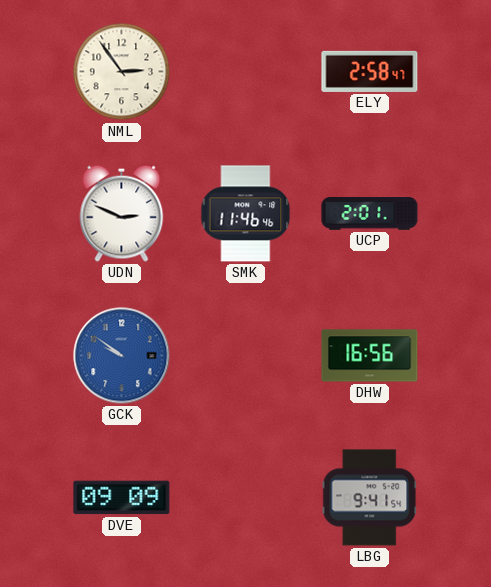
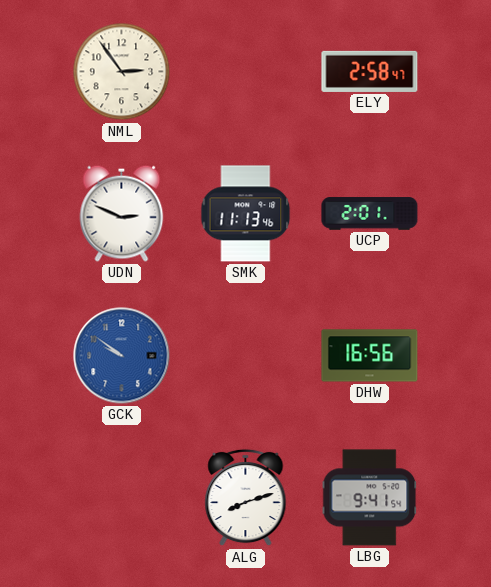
SMK: 11:46 -> 11:13 (246, 214)
DVE: 09:09 -> none (122, 498)
ALG: none -> 8:12 (246, 498)
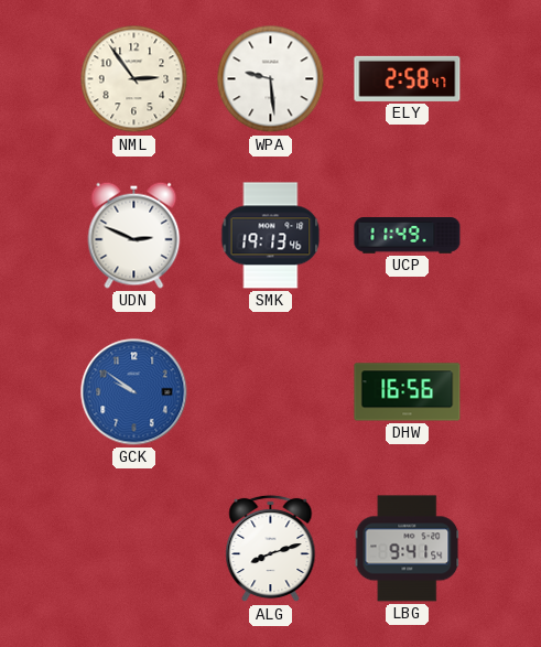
WPA: none -> 9:29 (271, 79)
SMK: 11:13 -> 19:13 (271, 236)
UCP: 2:01 -> 11:49 (408, 236)
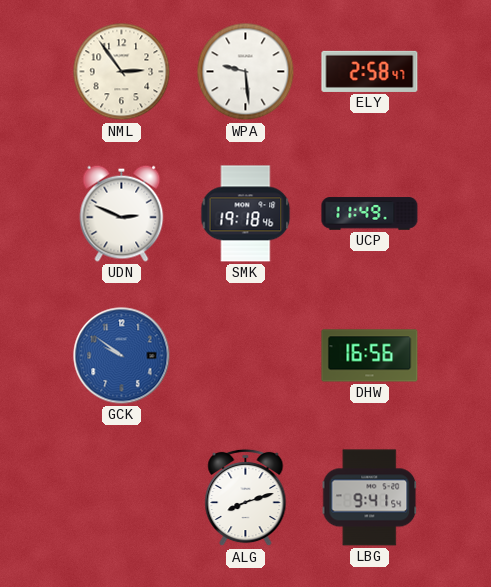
SMK: 19:13 -> 19:18 (246, 214)
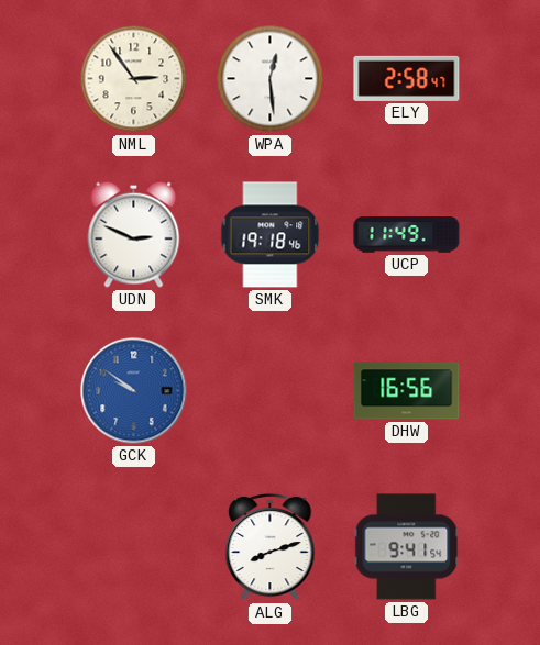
WPA: 9:29 -> 12:29 (271, 79)
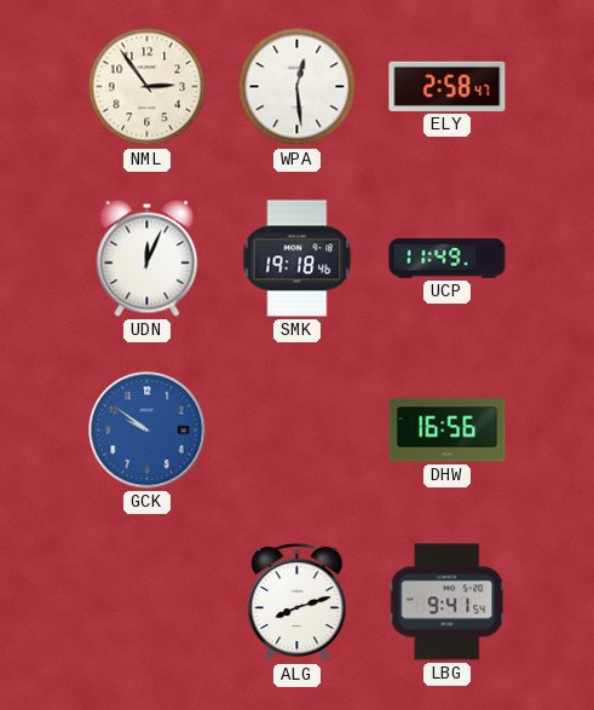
UDN: 2:49 -> 12:04 (148, 258)
